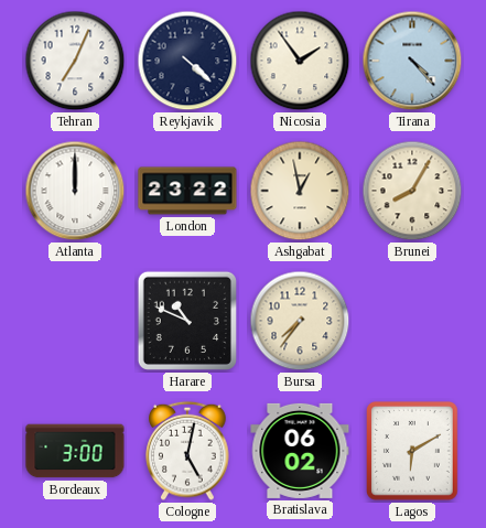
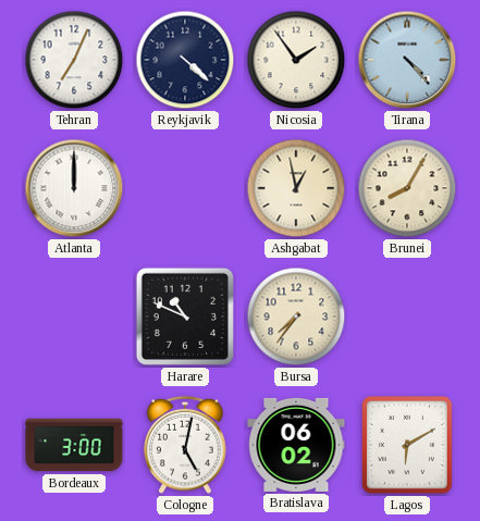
London: 23:22 -> none (187, 191)
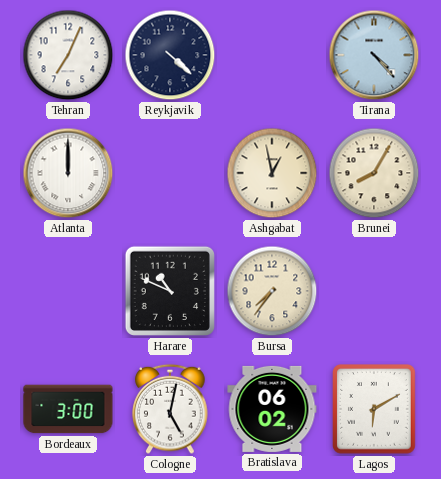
Nicosia: 1:54 -> none (296, 60)
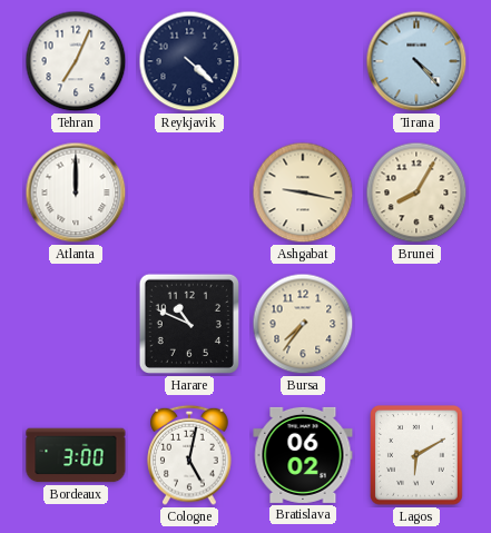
Ashgabat: 12:58 -> 9:17 (303, 193)
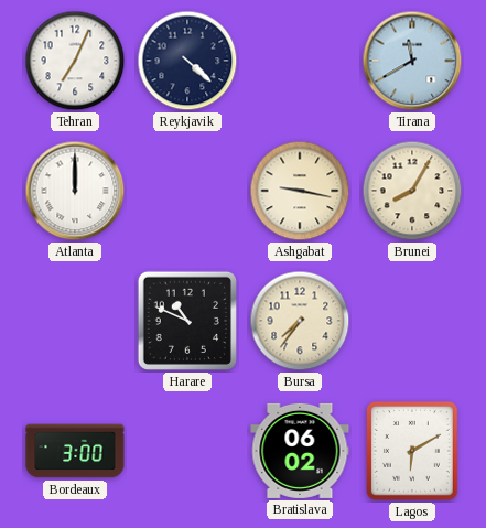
Tirana: 4:23 -> 11:40 (412, 61)
Cologne: 5:02 -> none (189, 455)
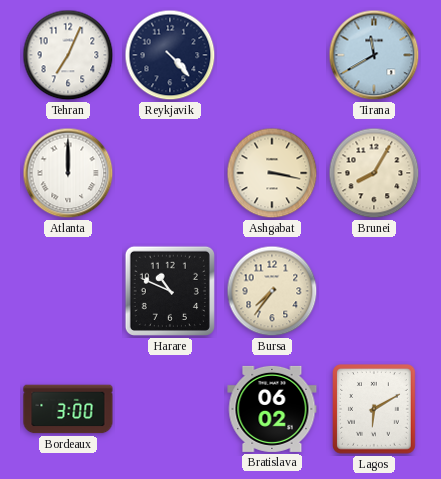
Reykjavik: 4:22 -> 4:23 (170, 55)
Ashgabat: 9:17 -> 3:17 (272, 173)
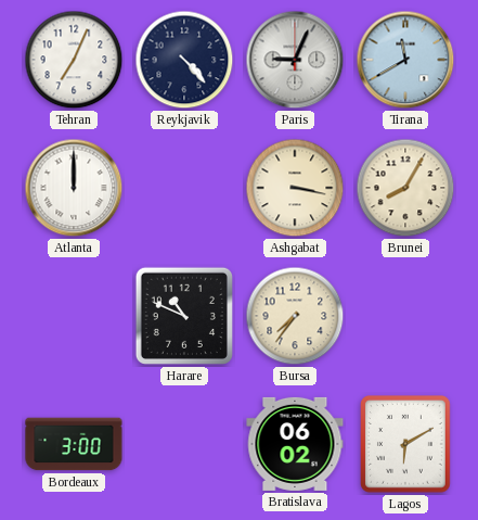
Paris: none -> 9:04 (295, 60)
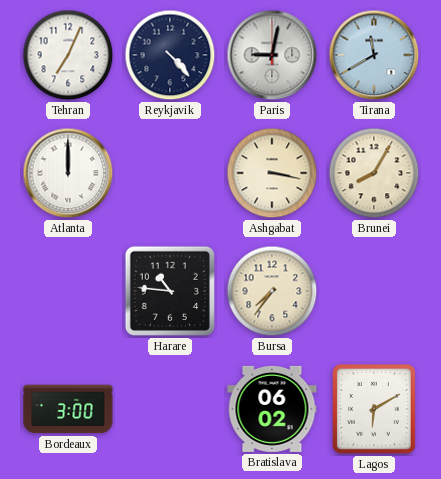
Paris: 9:04 -> 9:02 (272, 55)
Harare: 10:49 -> 10:46 (170, 291)
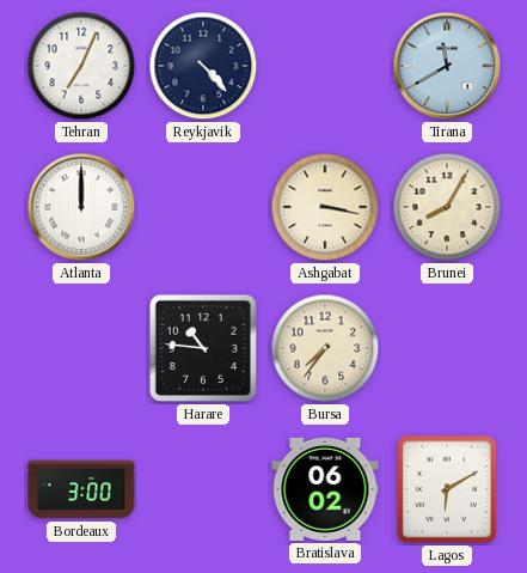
Paris: 9:02 -> none (272, 55)
